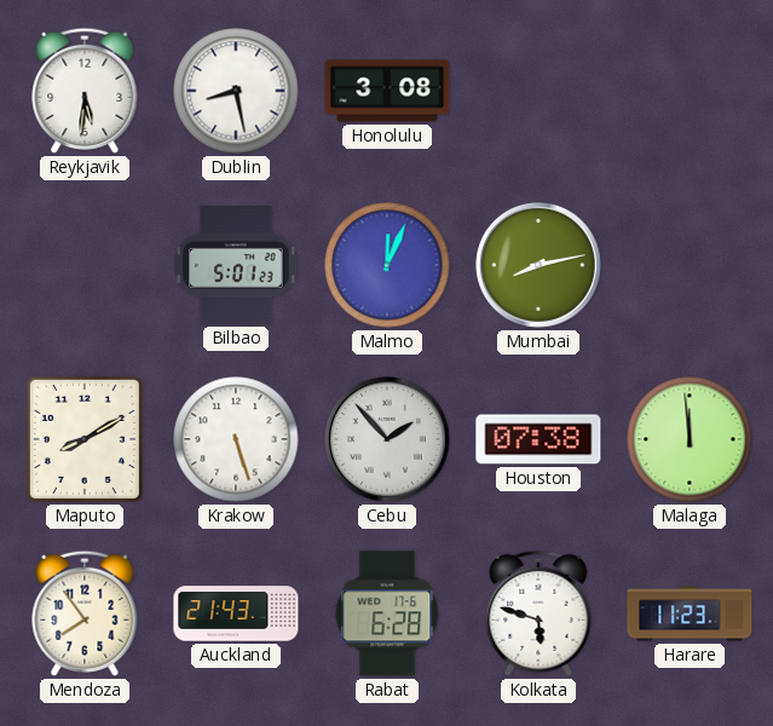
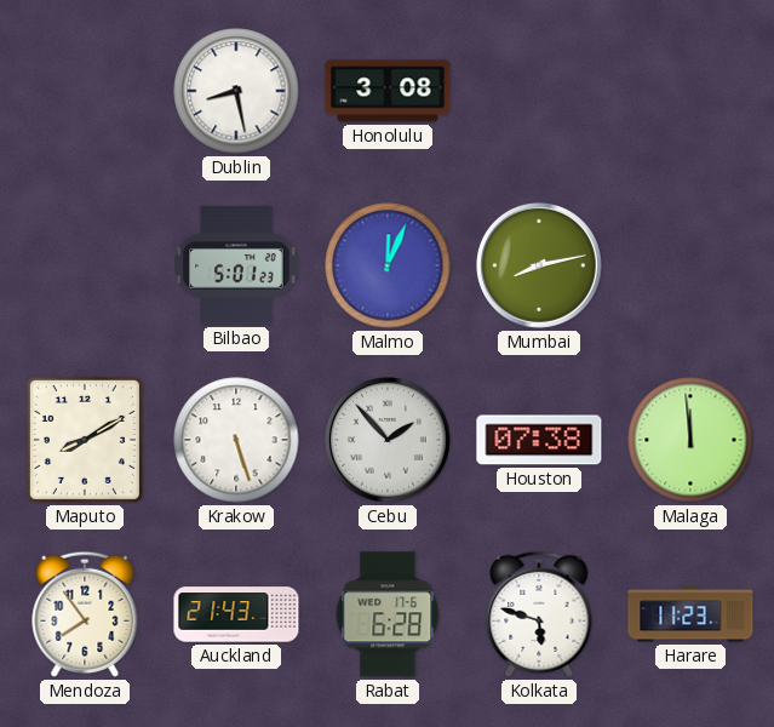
Reykjavik: 5:31 -> none (85, 91)
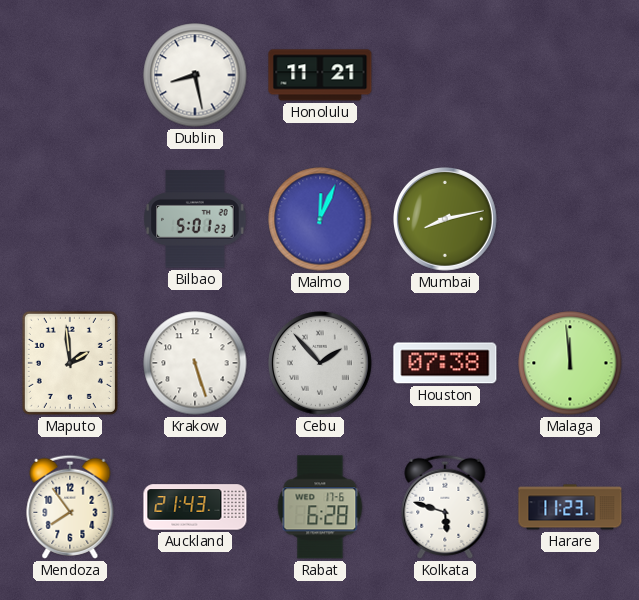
Honolulu: 3:08 -> 11:21 (320, 75)
Maputo: 8:10 -> 1:59 (70, 363)
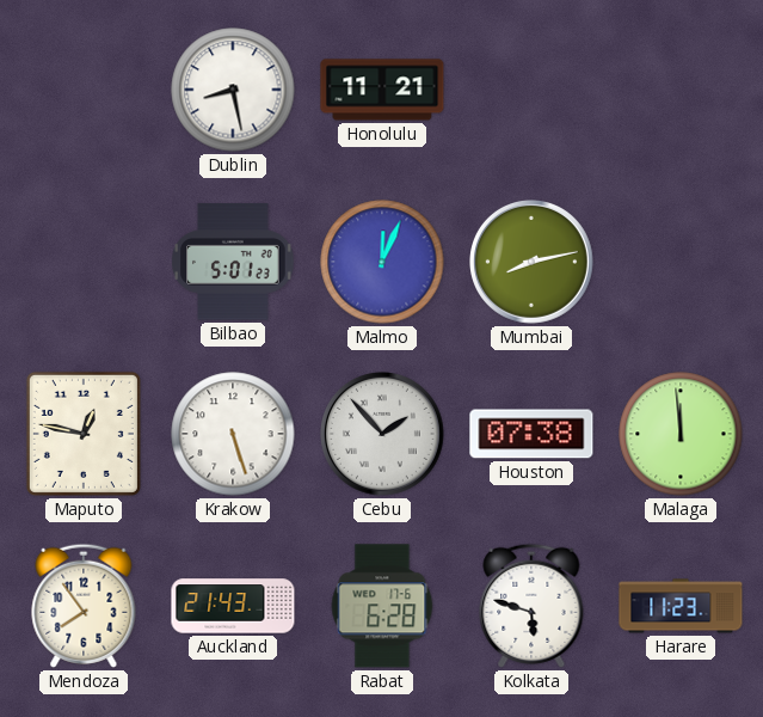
Maputo: 1:59 -> 12:47 (84, 434)
